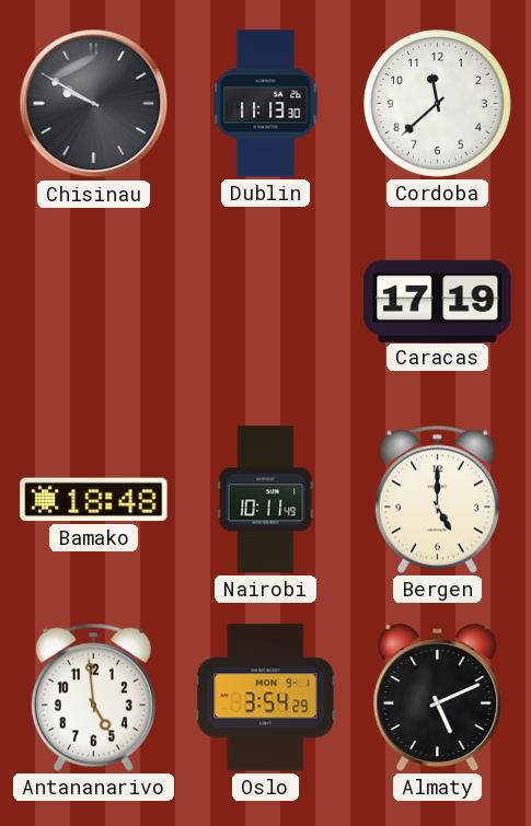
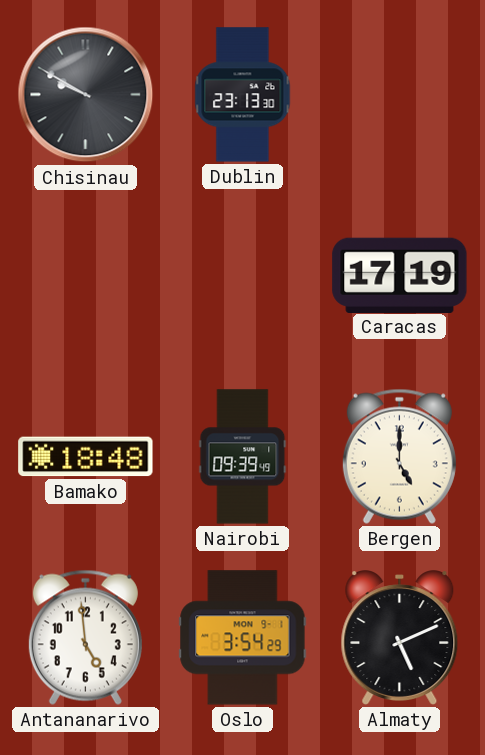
Dublin: 11:13 -> 23:13 (243, 95)
Cordoba: 11:38 -> none (438, 104)
Nairobi: 10:11 -> 09:39 (243, 457)
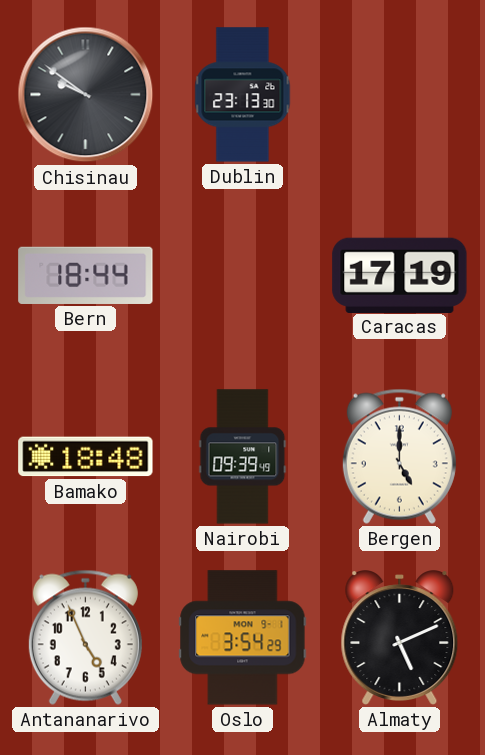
Chisinau: 9:50 -> 9:51 (86, 95)
Bern: none -> 18:44 (86, 275)
Antananarivo: 4:59 -> 4:56 (85, 637)
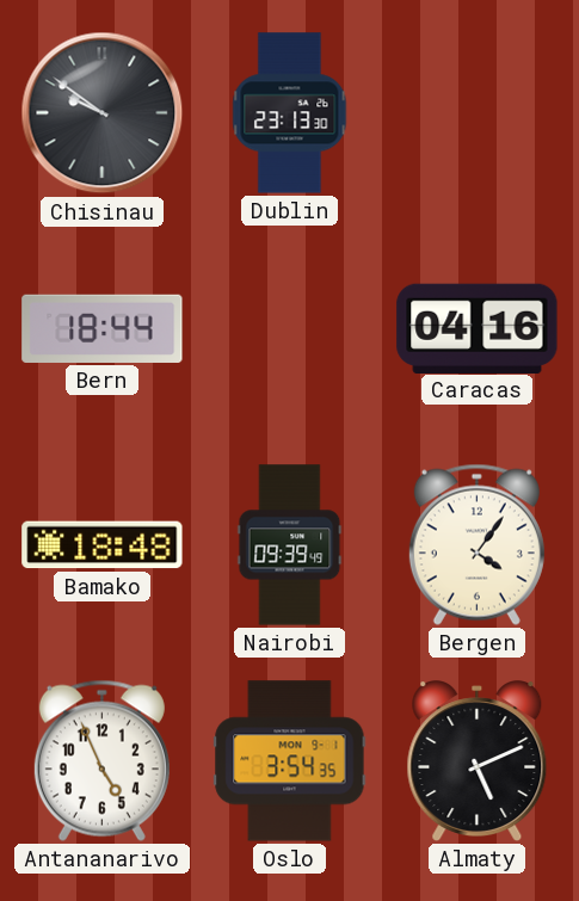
Caracas: 17:19 -> 04:16 (478, 328)
Bergen: 5:00 -> 4:06 (476, 544)
Oslo: 3:54:29 -> 3:54:35 (290, 761)
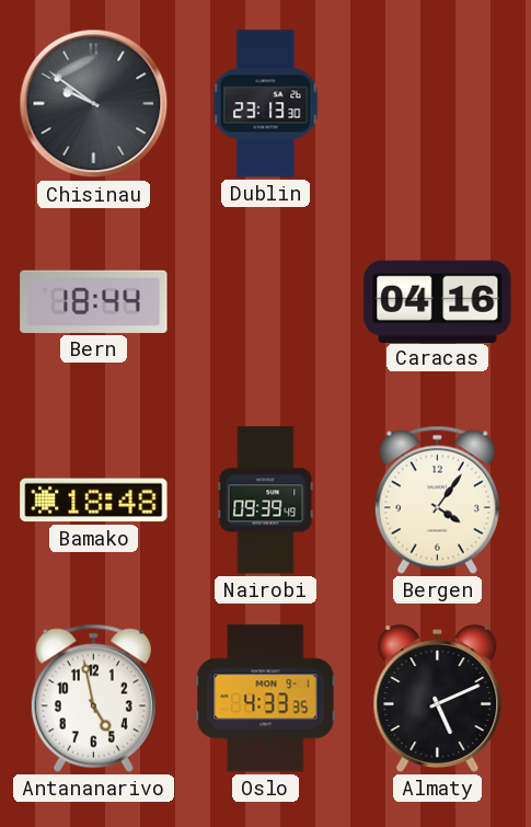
Antananarivo: 4:56 -> 4:58 (93, 698)
Oslo: 3:54 -> 4:33 (266, 699)
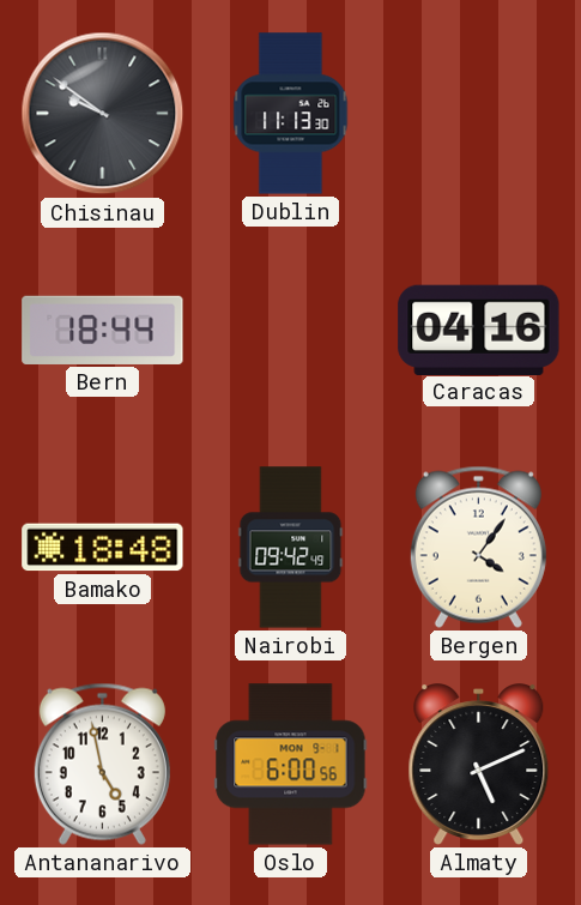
Dublin: 23:13 -> 11:13 (291, 114)
Nairobi: 09:39 -> 09:42 (291, 548)
Oslo: 4:33 -> 6:00 (291, 765)
